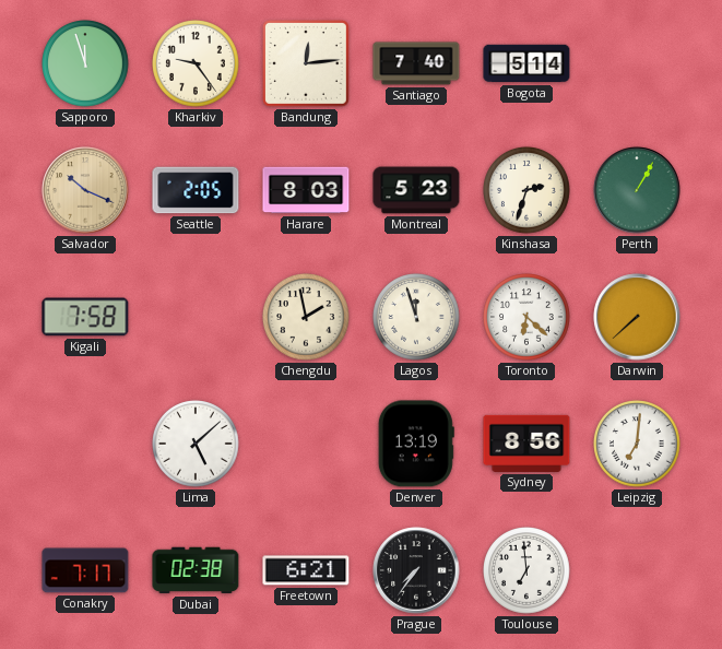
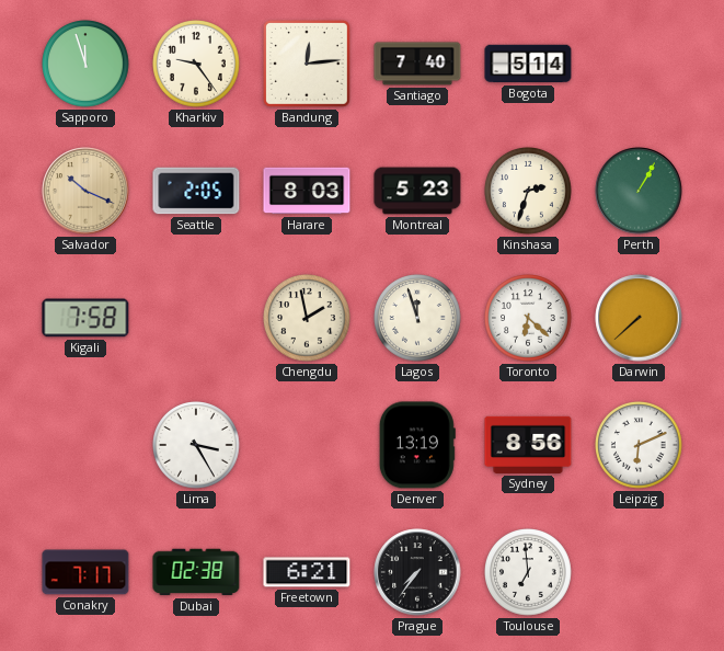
Lima: 5:08 -> 3:25 (197, 446)
Leipzig: 7:01 -> 6:11 (640, 446)
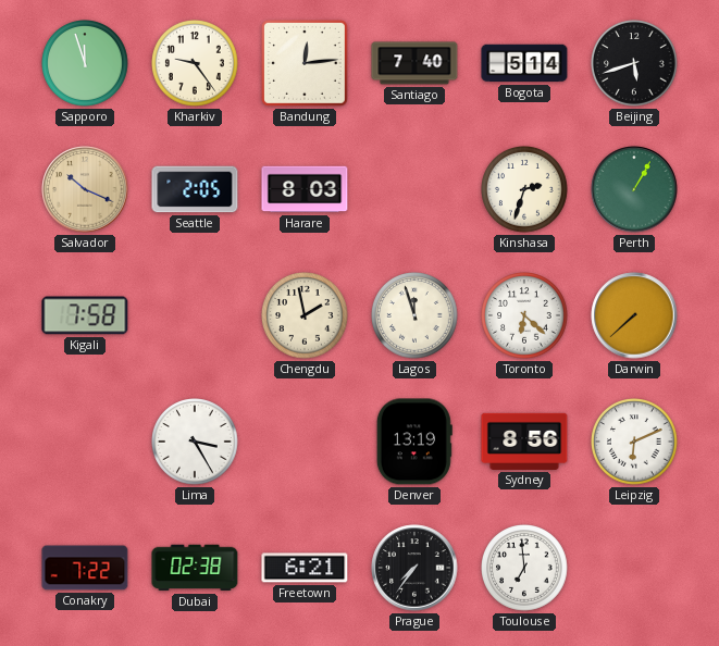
Beijing: none -> 5:42 (635, 64)
Montreal: 5:23 -> none (417, 191)
Conakry: 7:17 -> 7:22 (85, 568)
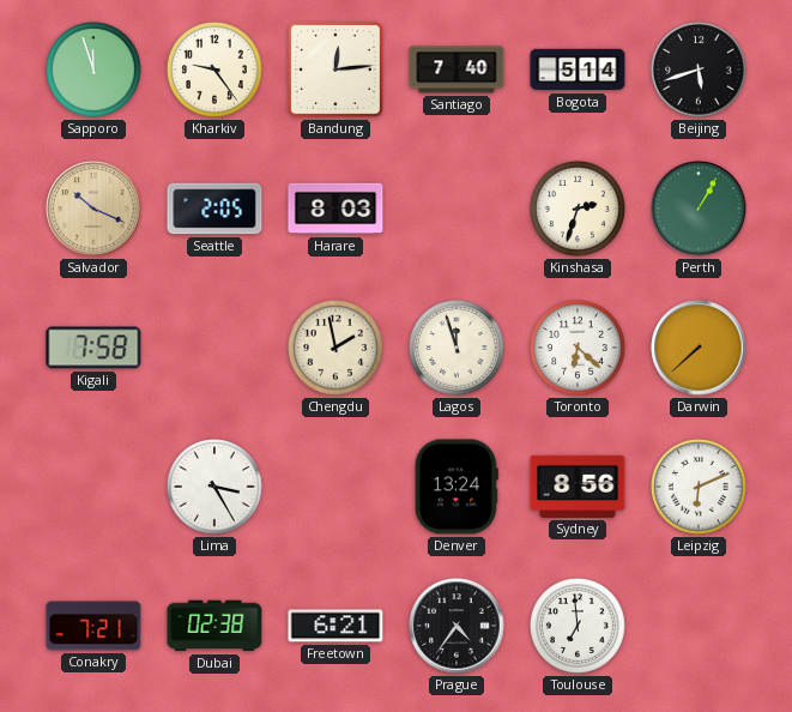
Denver: 13:19 -> 13:24 (457, 487)
Conakry: 7:22 -> 7:21 (93, 626)
Prague: 7:36 -> 4:36 (457, 626)
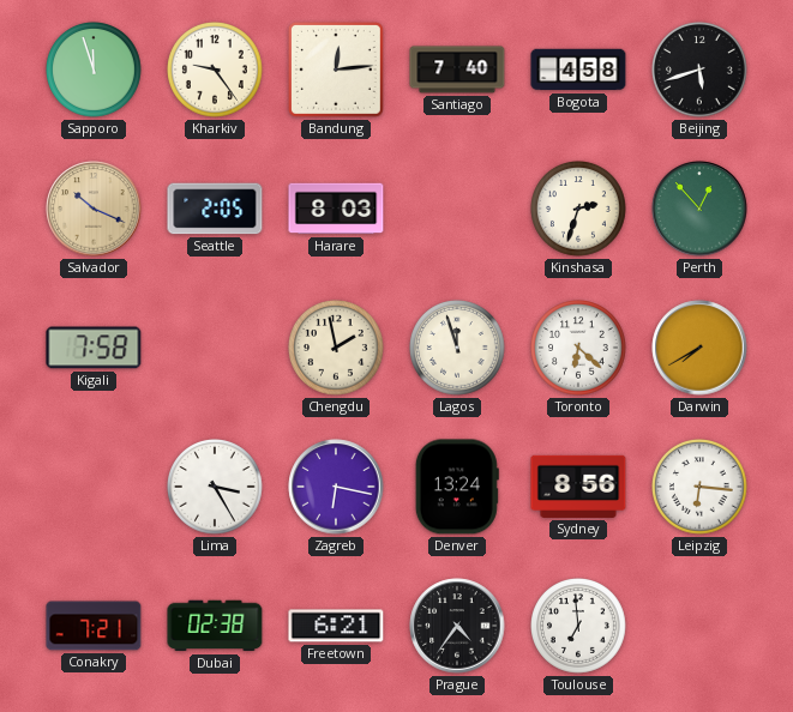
Bogota: 5:14 -> 4:58 (578, 70)
Perth: 1:05 -> 12:53 (699, 209)
Darwin: 7:38 -> 7:40 (699, 348)
Zagreb: none -> 6:17 (336, 487)
Leipzig: 6:11 -> 6:16 (701, 488)
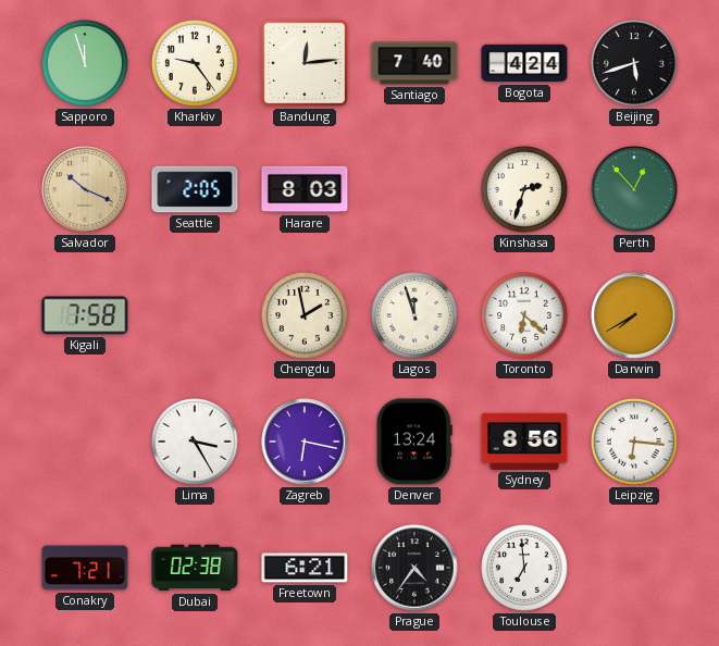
Bogota: 4:58 -> 4:24 (524, 63)
